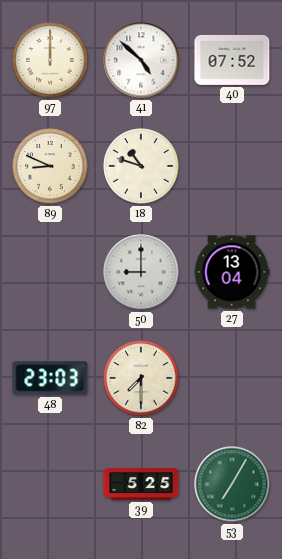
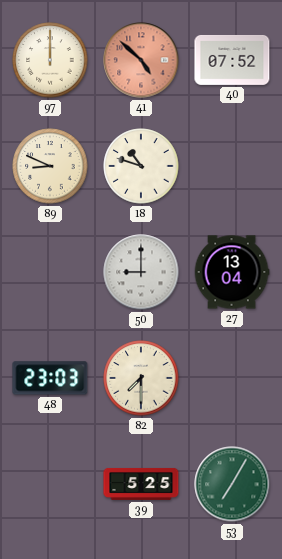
41 dial: white -> salmon (141, 60)
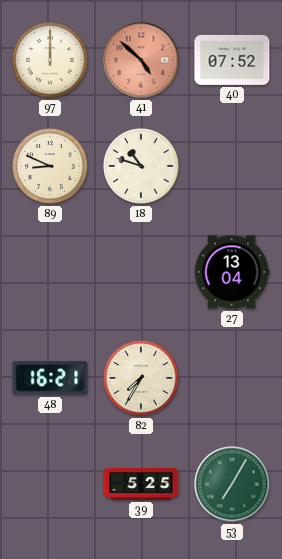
50: 9:00 -> none (141, 272)
48: 23:03 -> 16:21 (50, 378)
82: 7:30 -> 7:35 (141, 378)
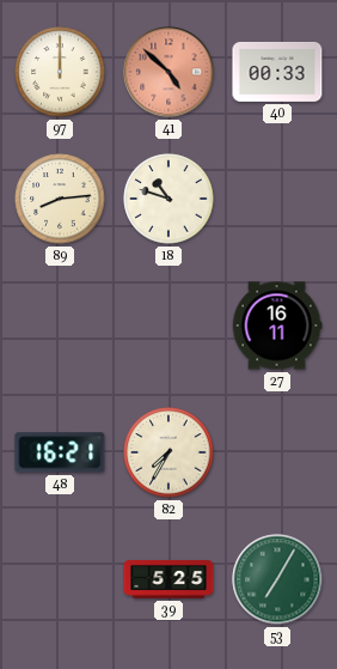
40: 07:52 -> 00:33 (277, 72)
89: 8:49 -> 8:14 (60, 199)
27: 13:04 -> 16:11 (277, 326)
